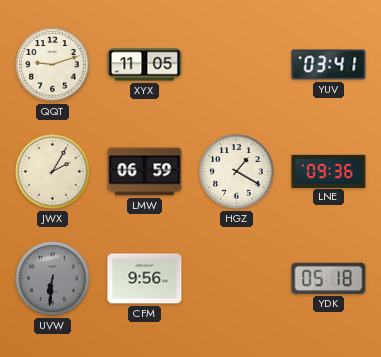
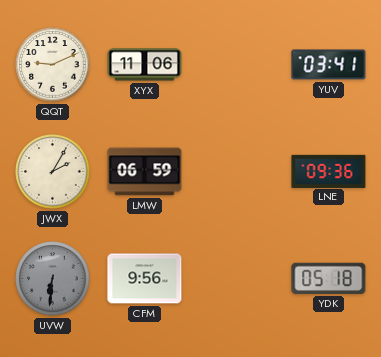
QQT: 9:12 -> 9:11 (53, 65)
XYX: 11:05 -> 11:06 (145, 65)
HGZ: 1:20 -> none (237, 172)
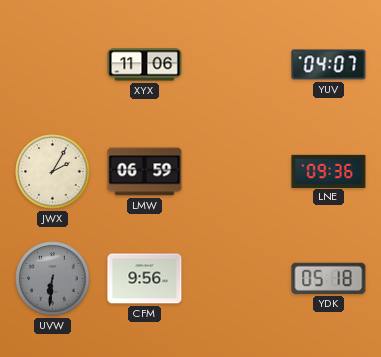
QQT: 9:11 -> none (53, 65)
YUV: 03:41 -> 04:07 (329, 65)
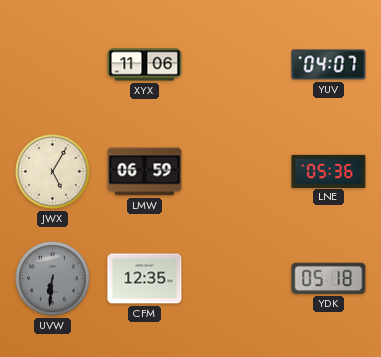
JWX: 2:05 -> 5:05 (53, 172)
LNE: 09:36 -> 05:36 (329, 171)
CFM: 9:56 -> 12:35 (145, 279)
